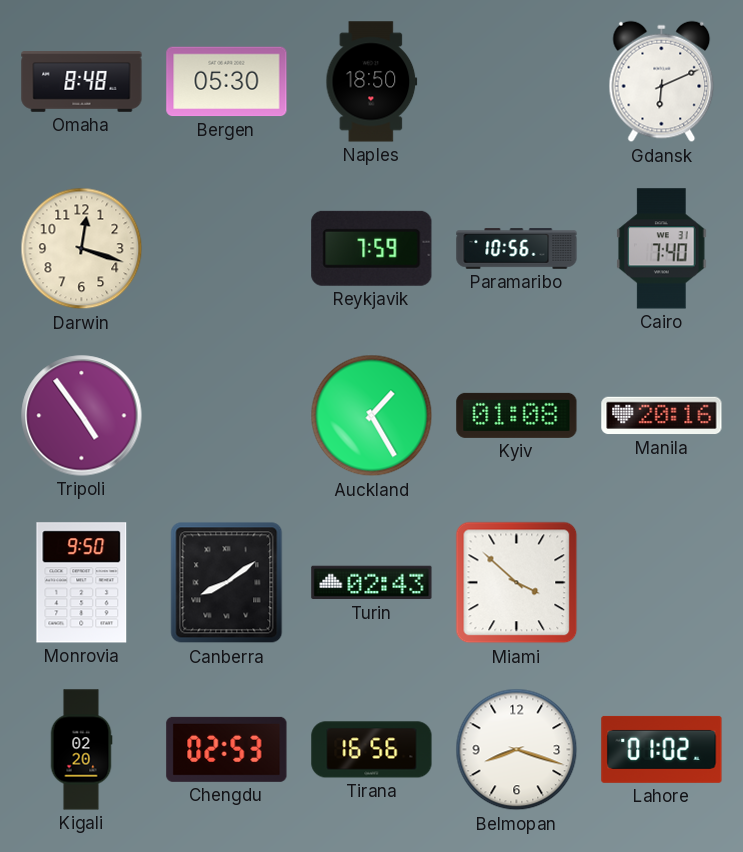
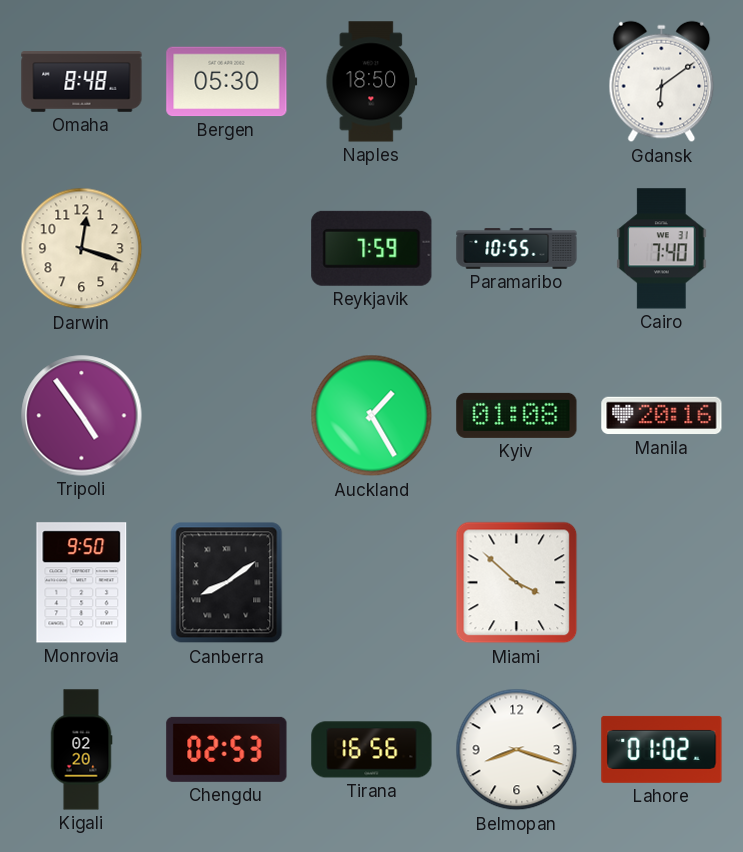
Gdansk: 6:11 -> 6:09 (662, 82)
Paramaribo: 10:56 -> 10:55 (517, 249)
Turin: 02:43 -> none (372, 583)
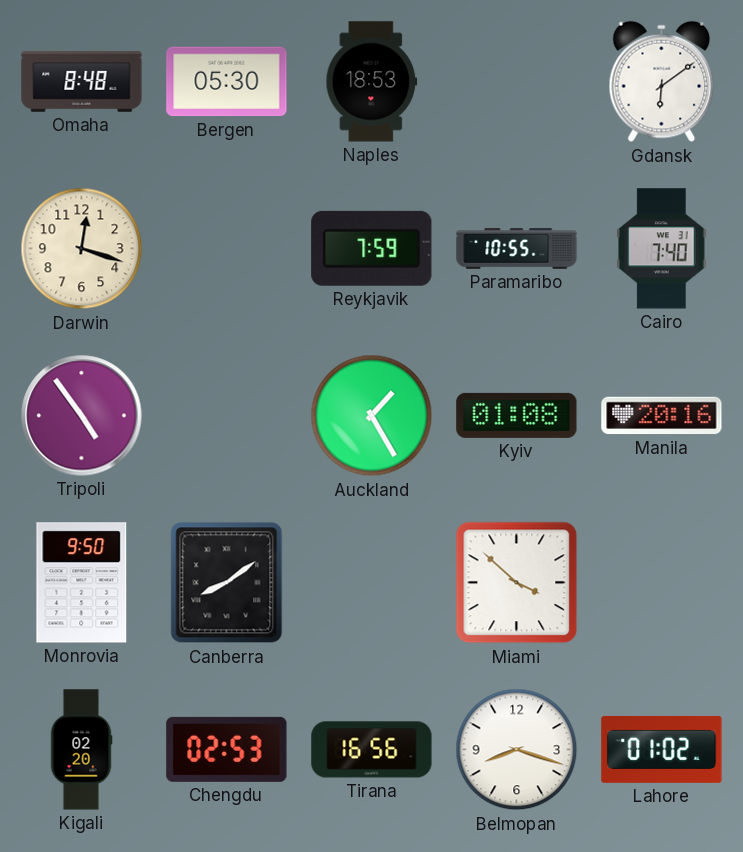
Naples: 18:50 -> 18:53 (372, 82)
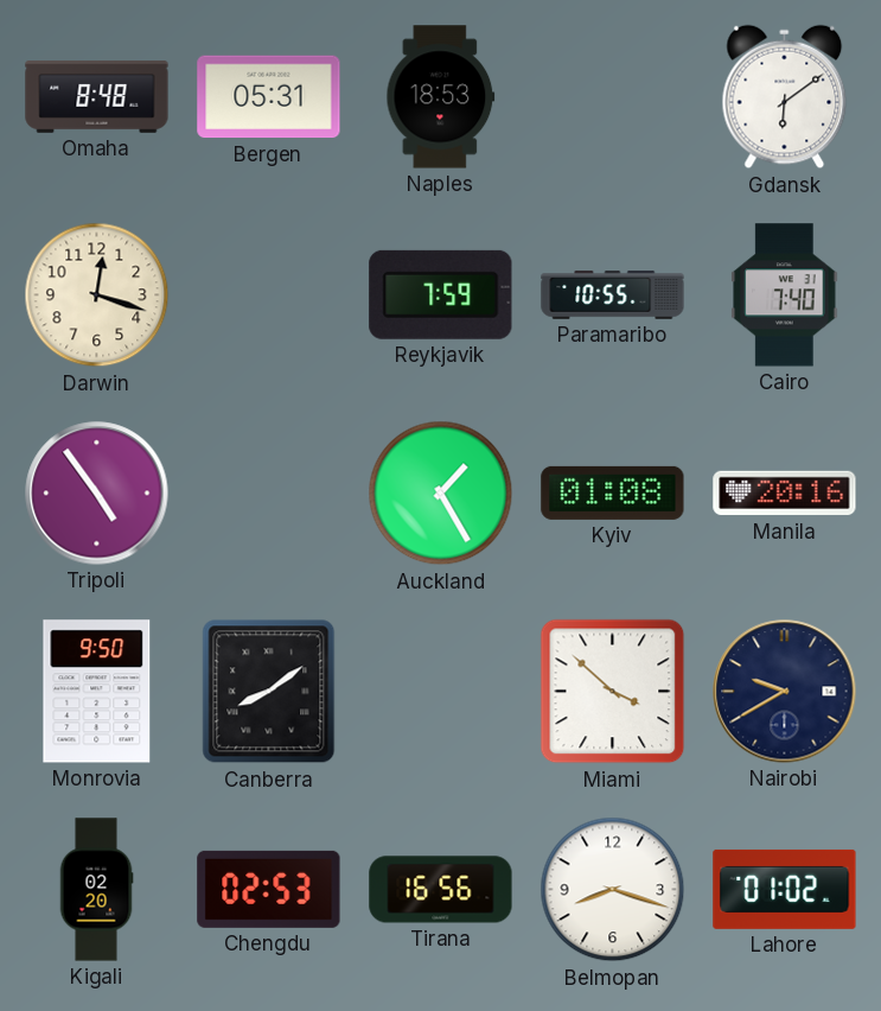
Bergen: 05:30 -> 05:31 (269, 97)
Nairobi: none -> 9:40 (785, 692)
